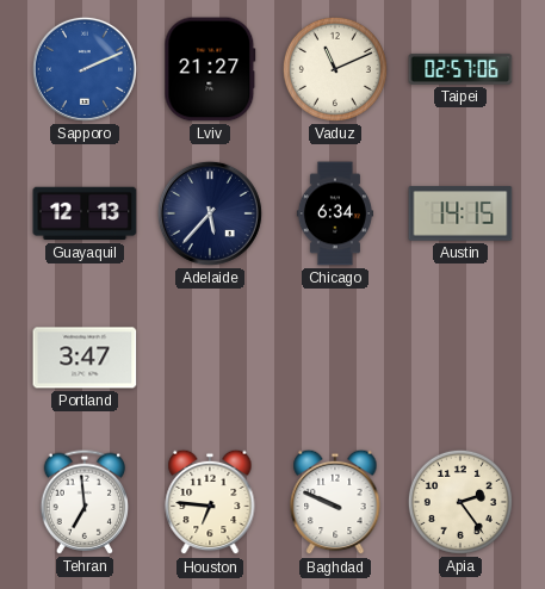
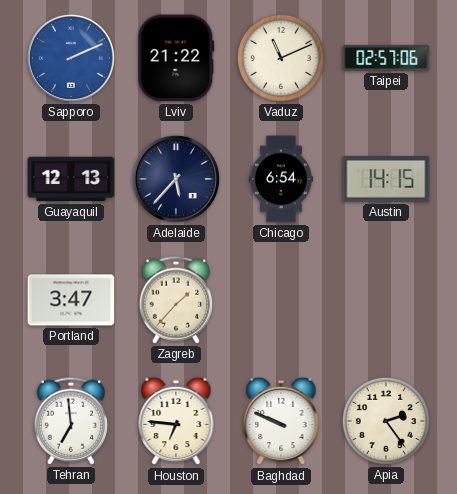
Lviv: 21:27 -> 21:22 (176, 58)
Chicago: 6:34 -> 6:54 (281, 179)
Zagreb: none -> 1:37 (176, 300)
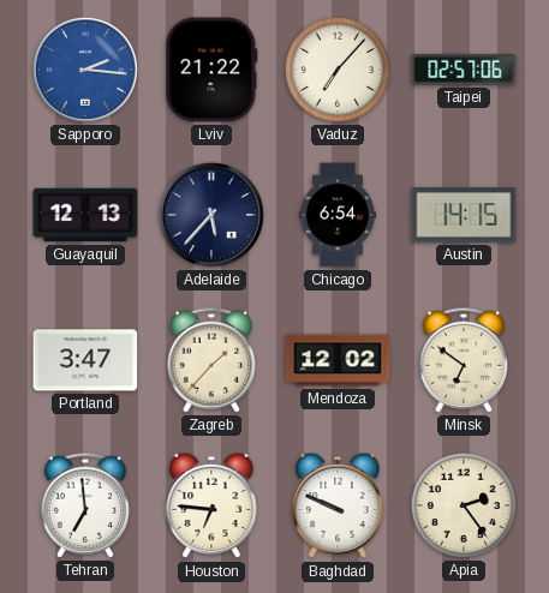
Sapporo: 2:11 -> 2:16 (85, 70)
Vaduz: 11:11 -> 7:07 (338, 70)
Mendoza: none -> 12:02 (338, 360)
Minsk: none -> 6:51 (464, 360)
